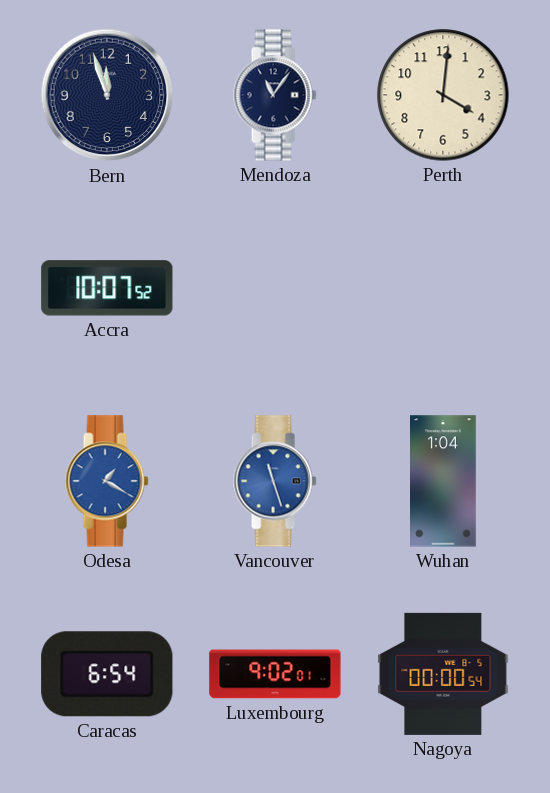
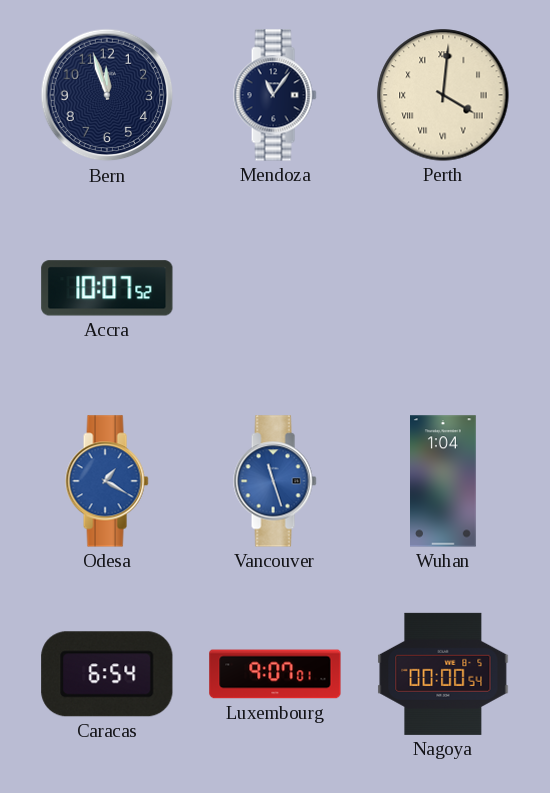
Perth numerals: Arabic -> Roman (443, 95)
Luxembourg: 9:02 -> 9:07 (275, 674)
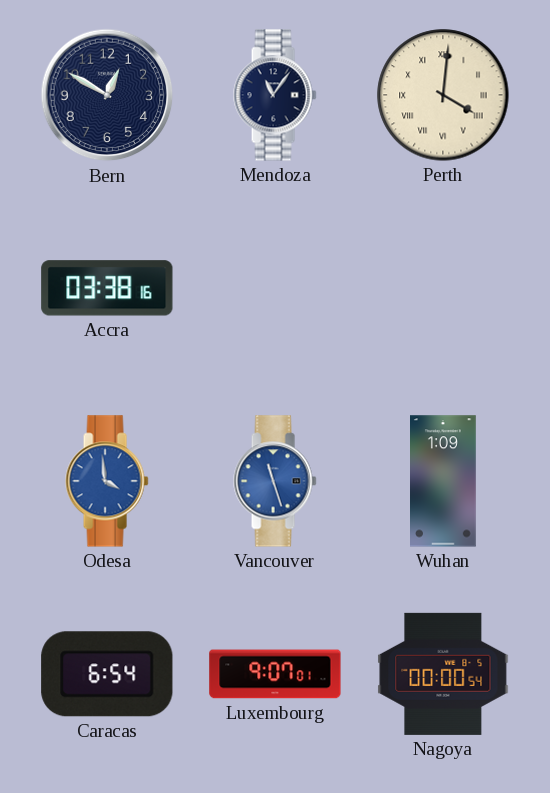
Bern: 11:57 -> 12:50 (107, 95)
Accra: 10:07 -> 03:38 (107, 288)
Odesa: 1:20 -> 3:59 (107, 481)
Wuhan: 1:04 -> 1:09 (444, 481)
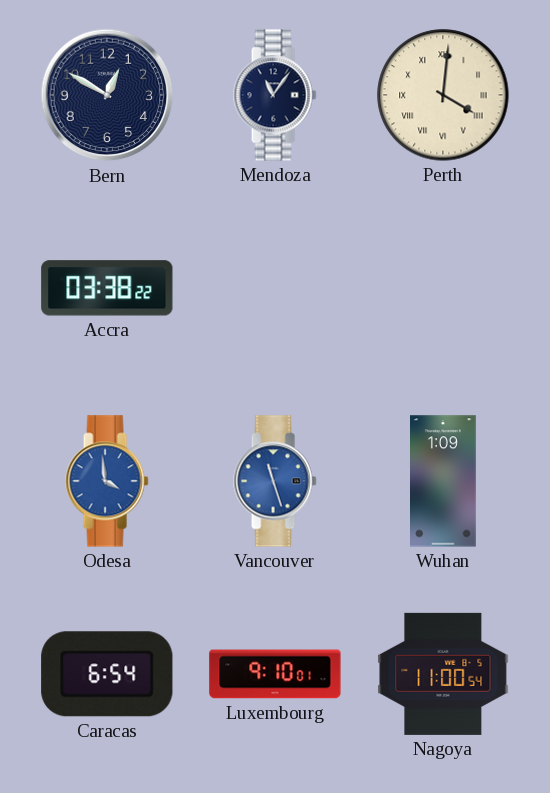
Accra: 03:38:16 -> 03:38:22 (107, 288)
Luxembourg: 9:07 -> 9:10 (275, 674)
Nagoya: 00:00 -> 11:00 (443, 674)
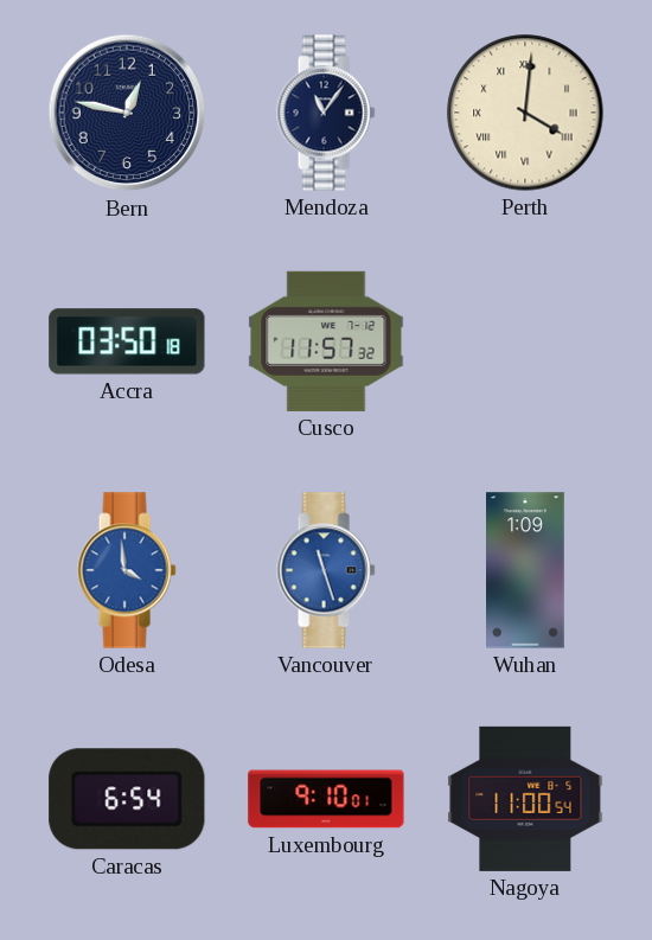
Bern: 12:50 -> 12:47 (127, 113)
Accra: 03:38 -> 03:50 (127, 341)
Cusco: none -> 11:57 (326, 341)
